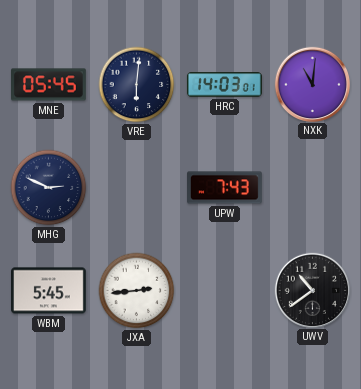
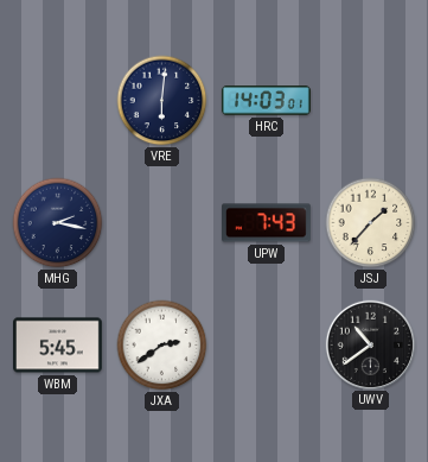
MNE: 05:45 -> none (49, 85)
NXK: 11:01 -> none (312, 84)
MHG: 2:49 -> 2:17 (58, 223)
JSJ: none -> 1:37 (371, 223)
JXA: 2:44 -> 2:39 (162, 346)
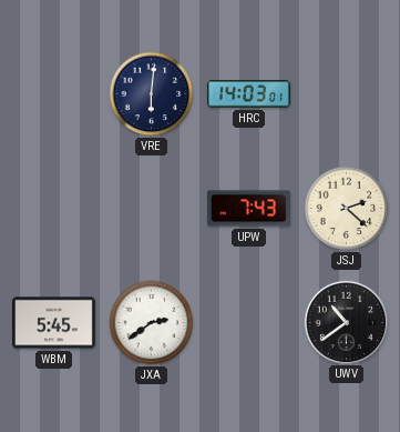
MHG: 2:17 -> none (58, 223)
JSJ: 1:37 -> 2:22 (347, 209)
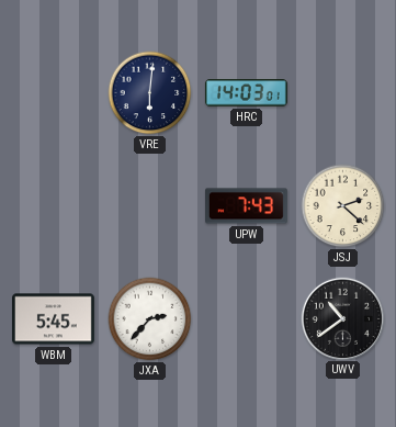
JXA: 2:39 -> 2:37 (150, 319)
